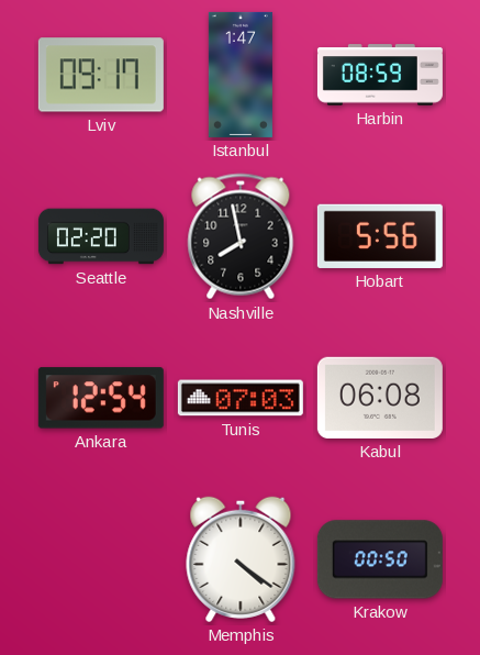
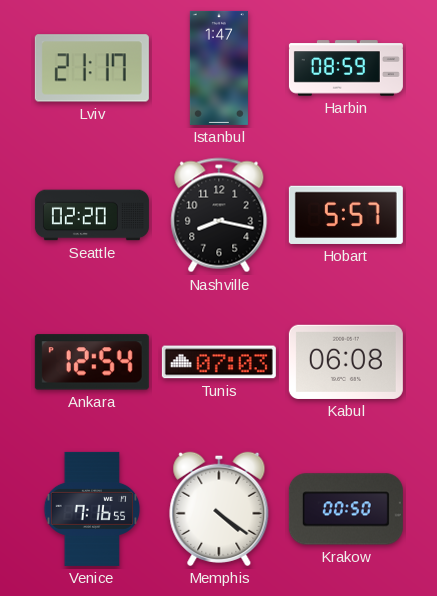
Lviv: 09:17 -> 21:17 (92, 68)
Nashville: 7:58 -> 8:17 (219, 215)
Hobart: 5:56 -> 5:57 (346, 215)
Venice: none -> 7:16 (92, 509)
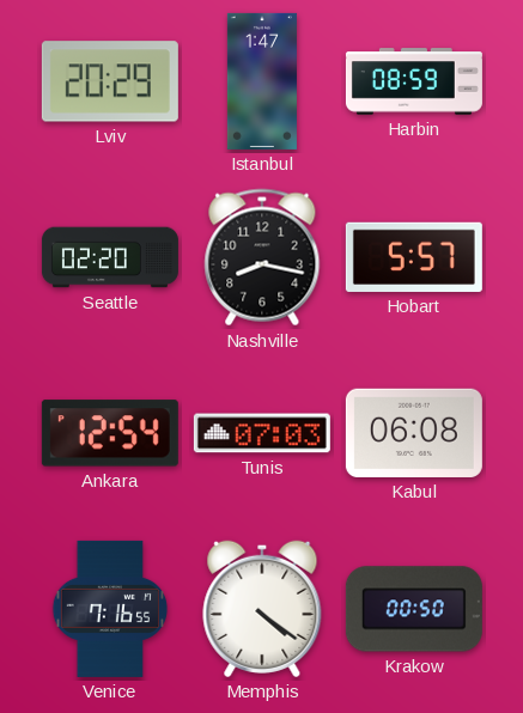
Lviv: 21:17 -> 20:29 (110, 81)
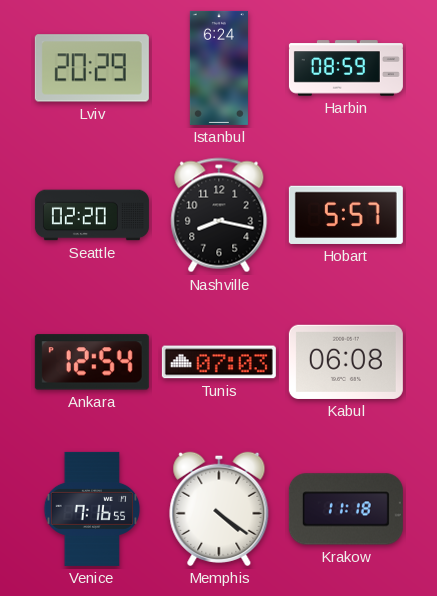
Istanbul: 1:47 -> 6:24 (219, 68)
Krakow: 00:50 -> 11:18 (346, 509)
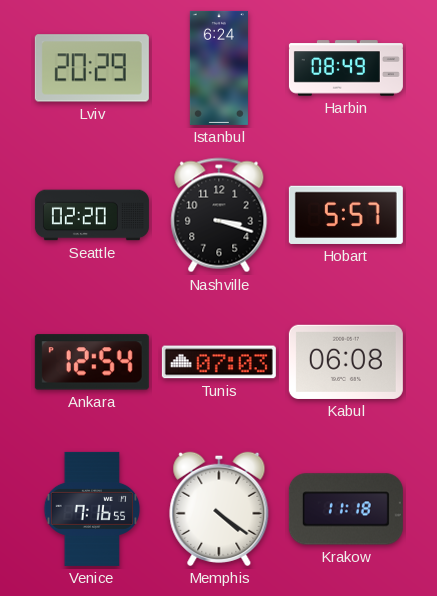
Harbin: 08:59 -> 08:49 (346, 68)
Nashville: 8:17 -> 3:18 (219, 215)
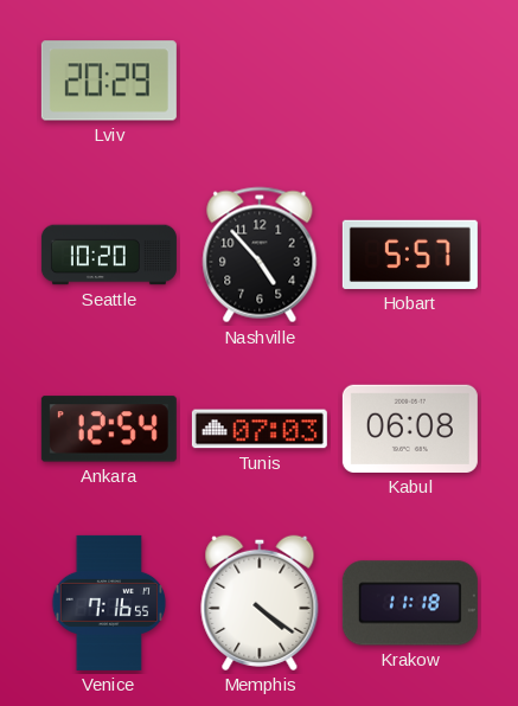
Istanbul: 6:24 -> none (219, 68)
Harbin: 08:49 -> none (346, 68)
Seattle: 02:20 -> 10:20 (109, 255)
Nashville: 3:18 -> 4:53 (260, 255)
